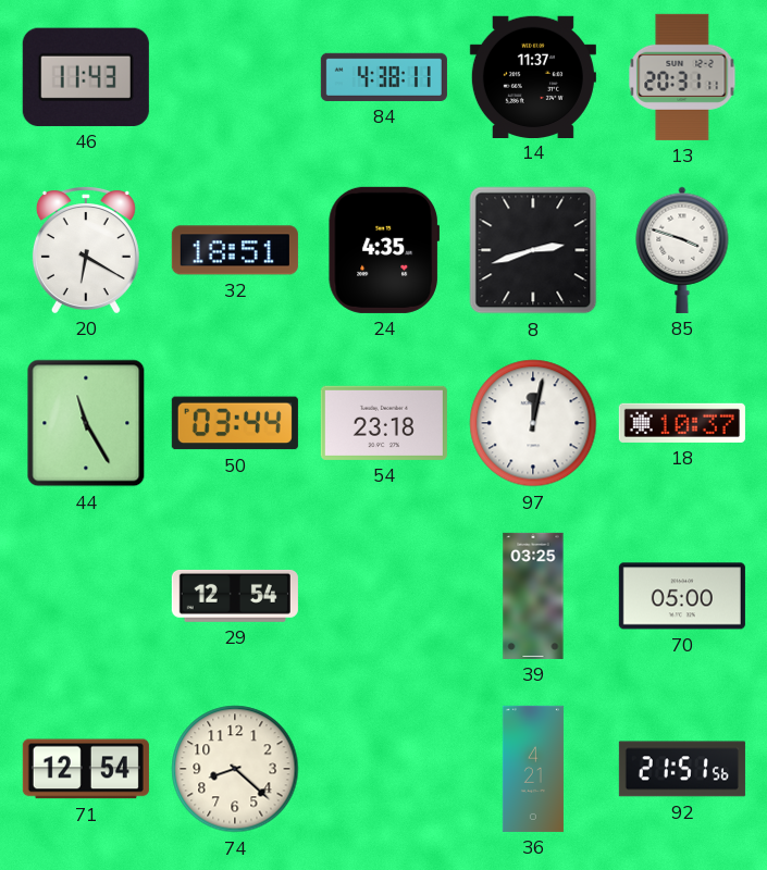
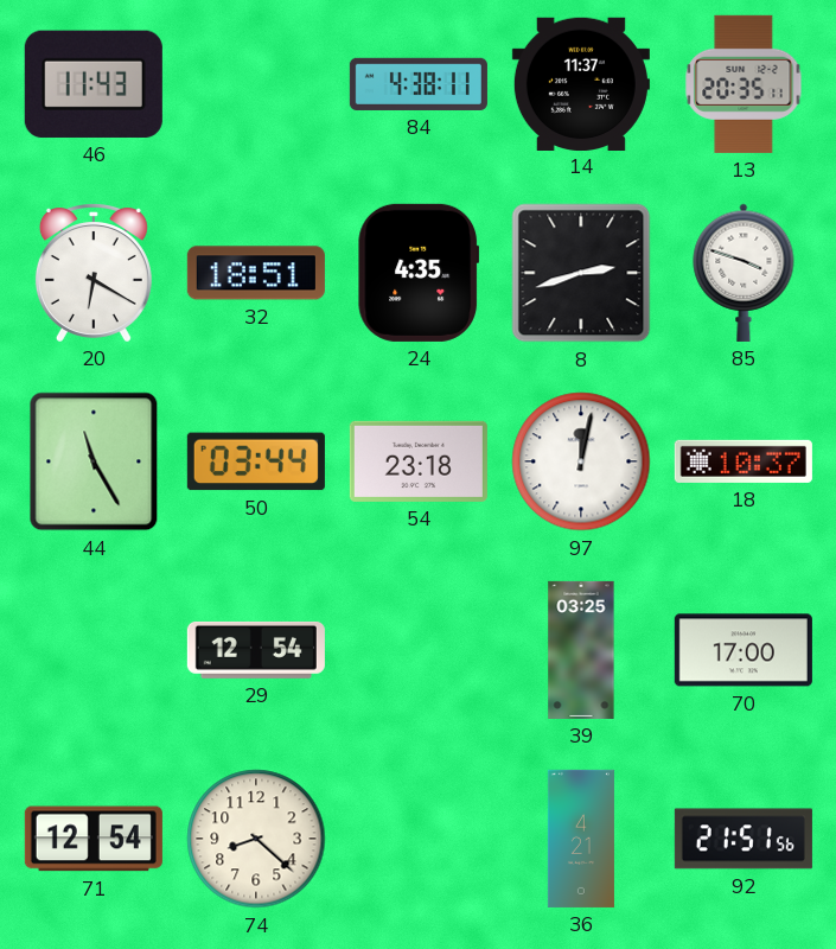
13: 20:31 -> 20:35 (744, 84)
70: 05:00 -> 17:00 (744, 650)
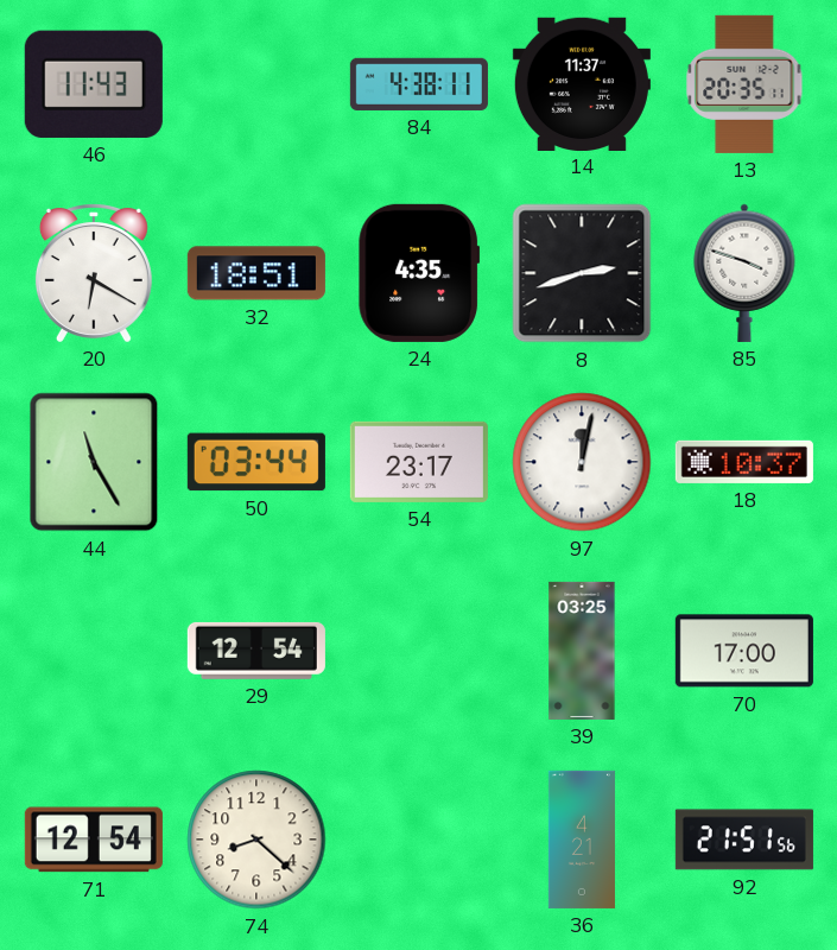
54: 23:18 -> 23:17 (419, 462)
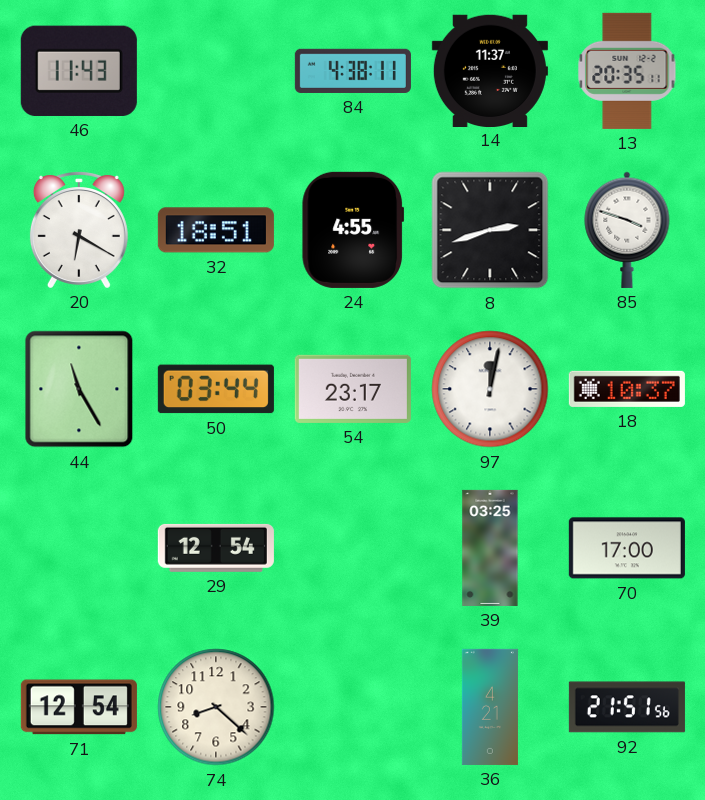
24: 4:35 -> 4:55 (353, 230)
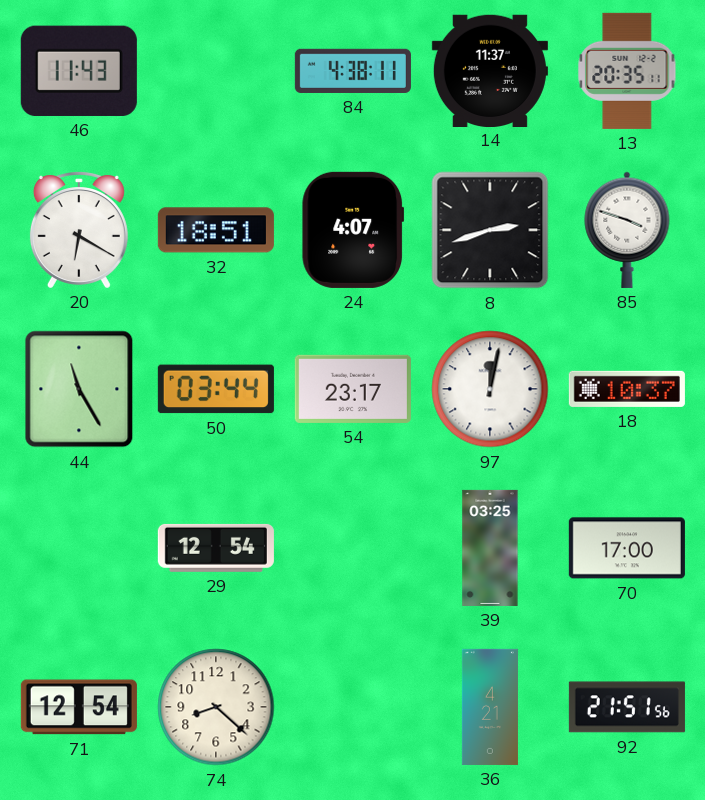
24: 4:55 -> 4:07 (353, 230)
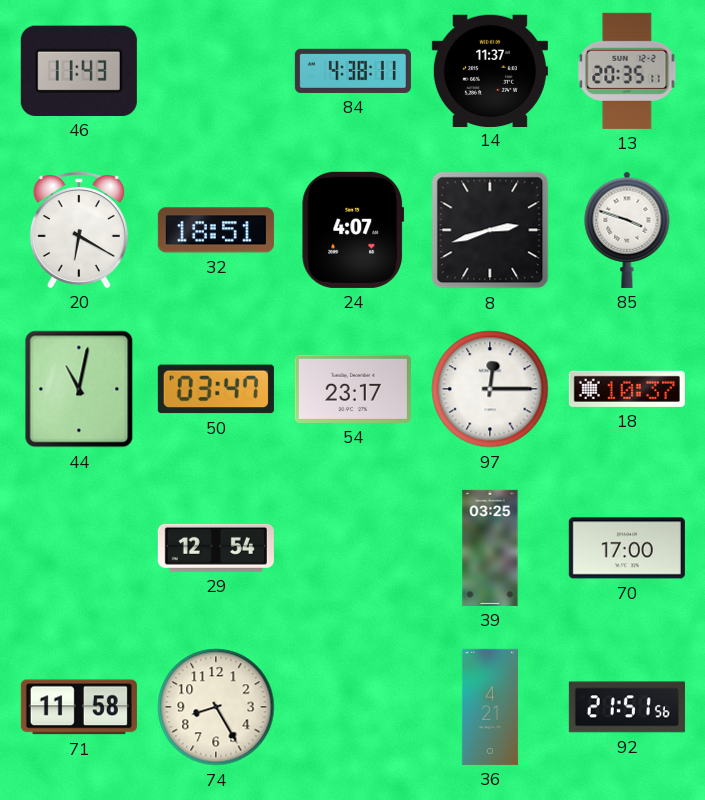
44: 11:25 -> 11:02 (79, 389)
50: 03:44 -> 03:47 (216, 389)
97: 12:02 -> 12:15 (490, 389)
71: 12:54 -> 11:58 (79, 707)
74: 8:22 -> 8:25 (216, 707)
